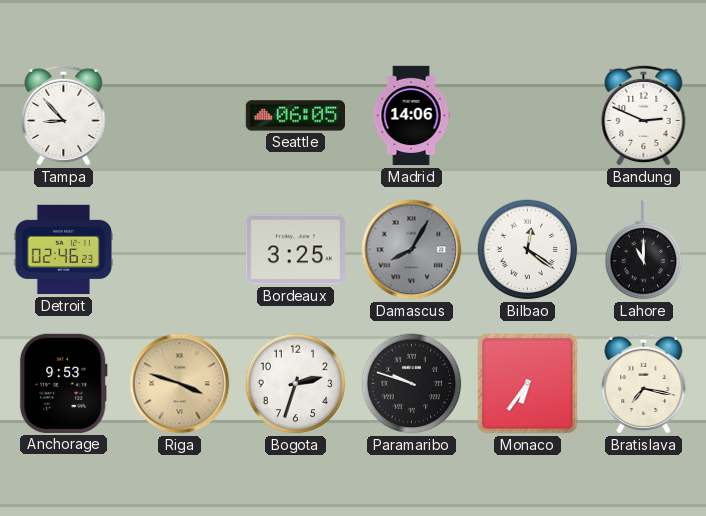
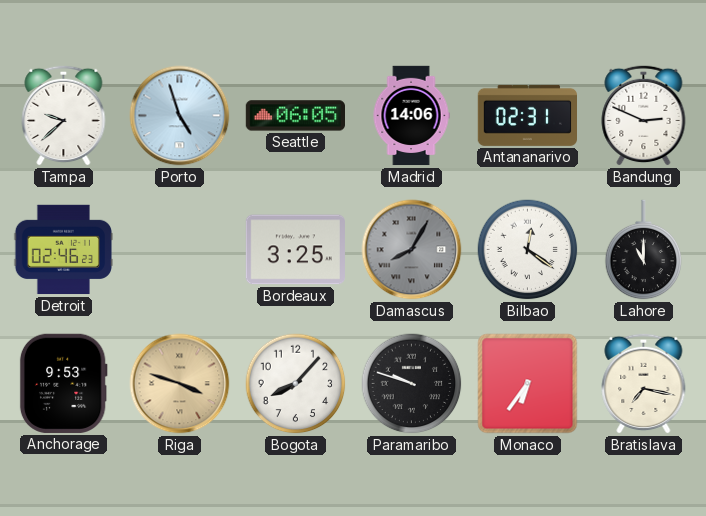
Tampa: 8:53 -> 9:38 (64, 115)
Porto: none -> 4:57 (180, 116)
Antananarivo: none -> 02:31 (527, 115)
Bogota: 2:33 -> 8:07 (296, 384)
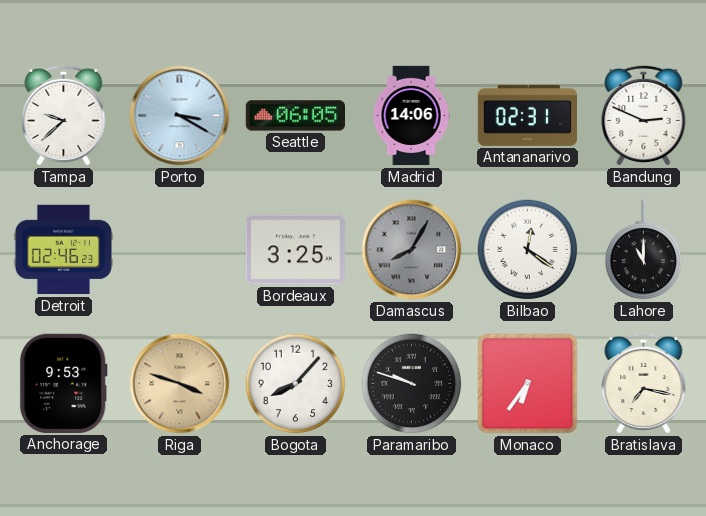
Porto: 4:57 -> 3:20 (180, 116)
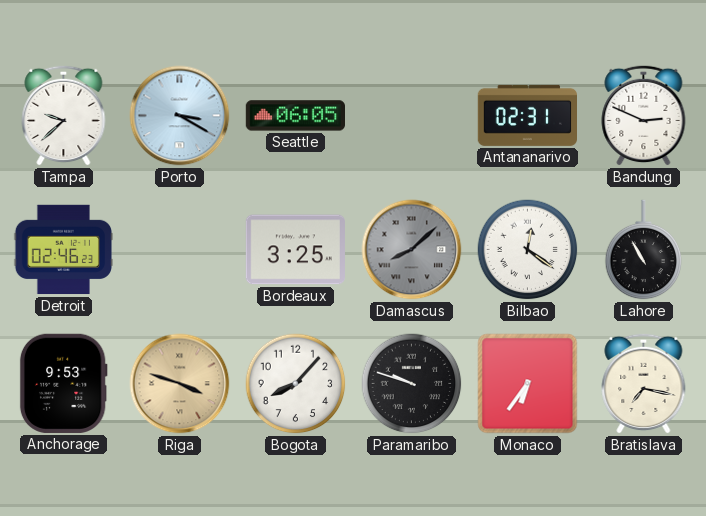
Madrid: 14:06 -> none (411, 116)
Damascus: 8:05 -> 8:08 (412, 250)
Lahore: 11:00 -> 10:55 (644, 250)
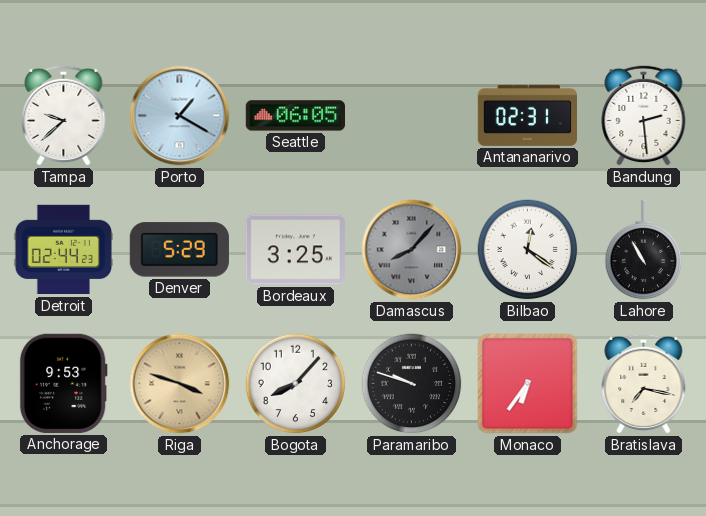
Porto: 3:20 -> 1:20 (180, 116)
Bandung: 2:49 -> 2:29 (644, 115)
Detroit: 02:46 -> 02:44 (63, 250)
Denver: none -> 5:29 (179, 250)
Damascus: 8:08 -> 8:07 (412, 250)
